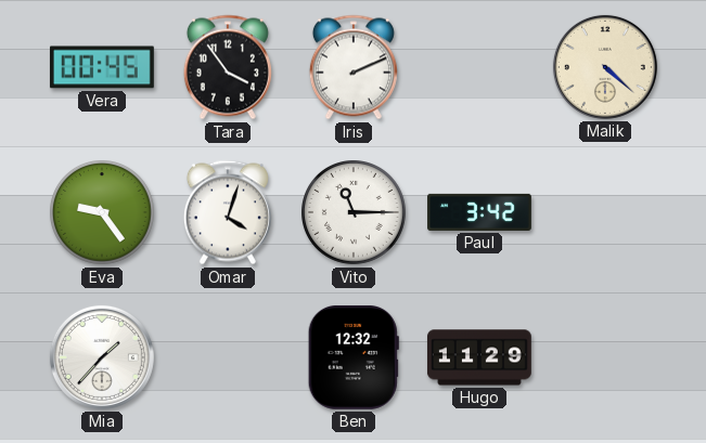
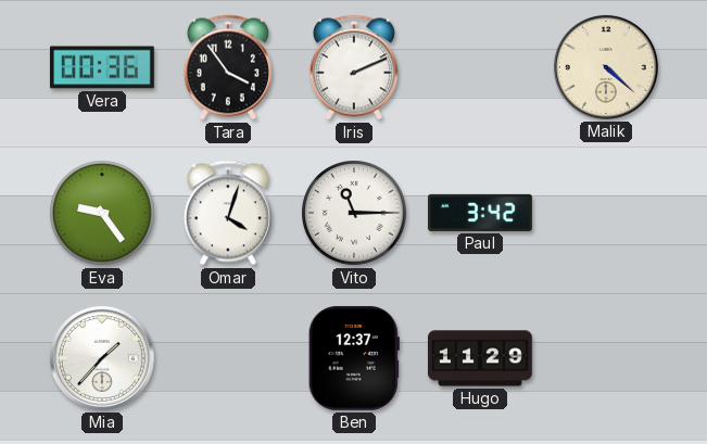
Vera: 00:45 -> 00:36 (102, 67)
Ben: 12:32 -> 12:37 (354, 358)
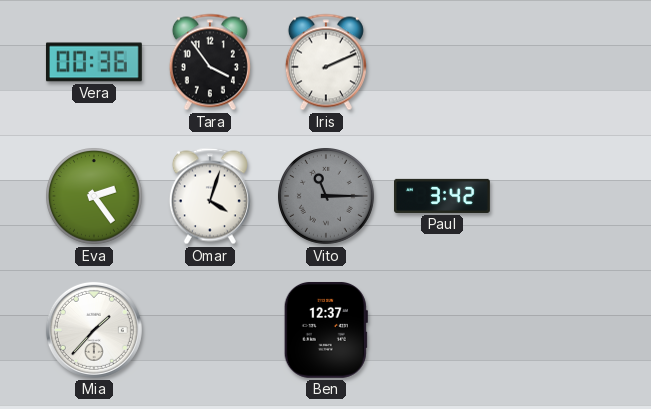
Malik: 4:22 -> none (606, 67)
Eva: 9:24 -> 2:24 (95, 197)
Vito dial: white -> grey (327, 197)
Hugo: 11:29 -> none (480, 358)
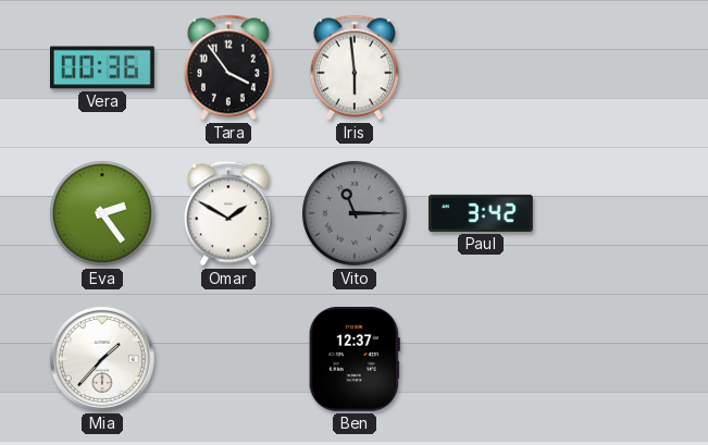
Iris: 2:11 -> 5:59 (355, 67)
Omar: 4:03 -> 1:50 (228, 213)
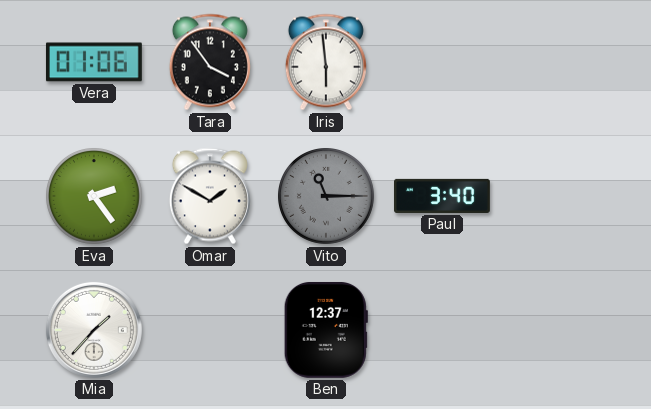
Vera: 00:36 -> 01:06 (94, 62)
Paul: 3:42 -> 3:40 (443, 196)
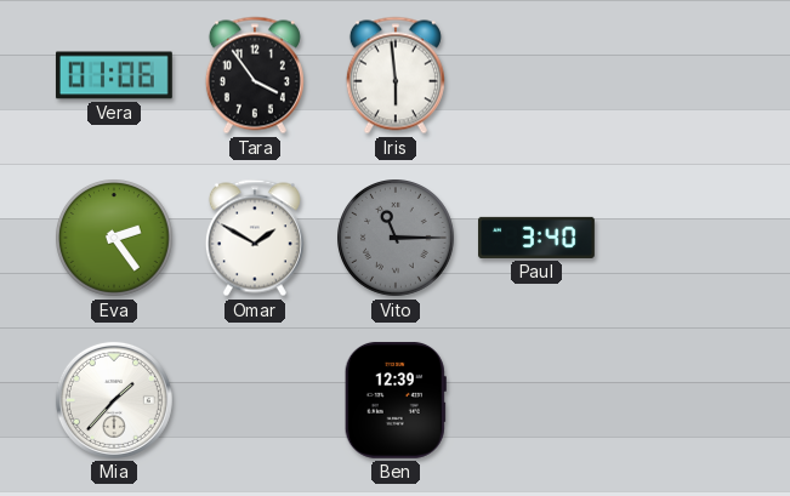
Ben: 12:37 -> 12:39 (396, 400)
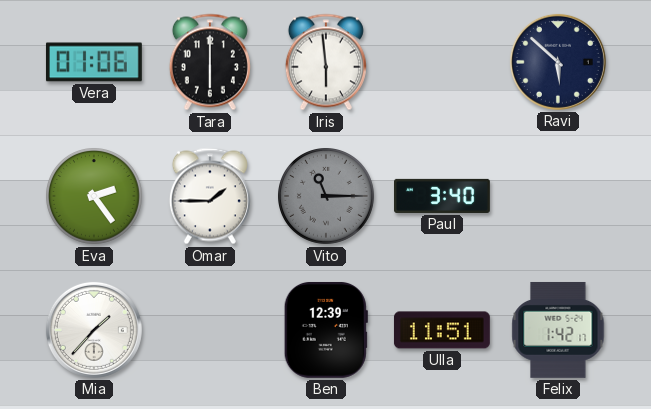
Tara: 3:54 -> 6:00 (210, 62)
Ravi: none -> 5:52 (558, 62)
Omar: 1:50 -> 1:45 (210, 196)
Ulla: none -> 11:51 (442, 330)
Felix: none -> 1:42 (558, 330)
